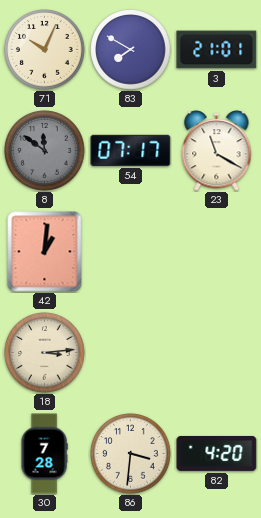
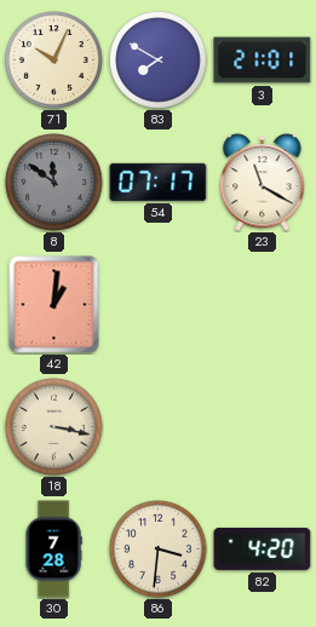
18: 3:14 -> 3:17 (54, 427)
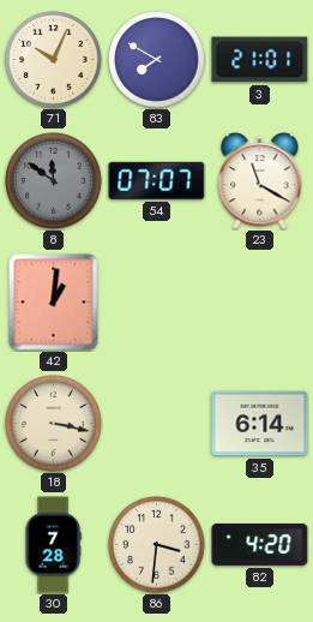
54: 07:17 -> 07:07 (157, 180)
35: none -> 6:14 (260, 424)
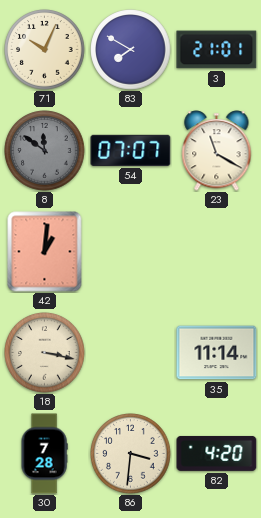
35: 6:14 -> 11:14 (217, 353)
